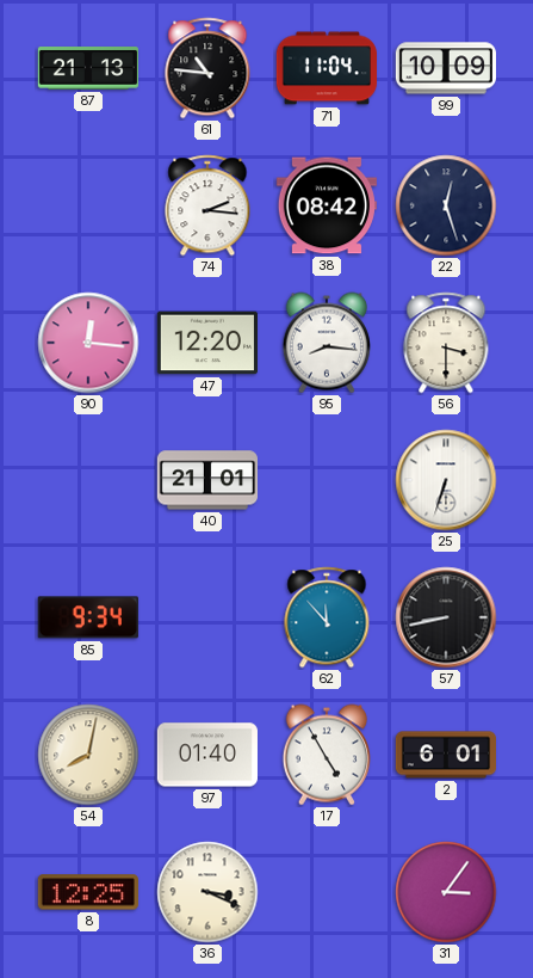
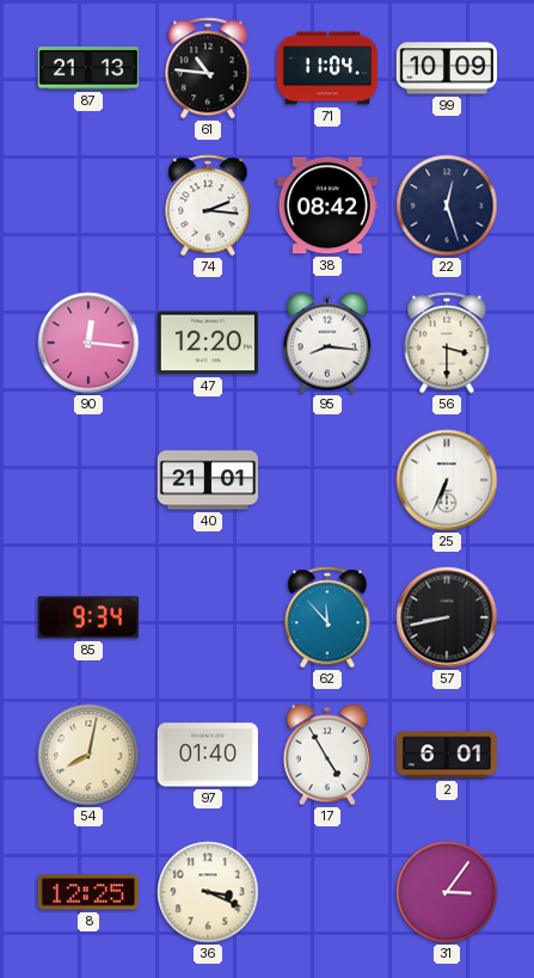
25: 6:33 -> 6:34 (447, 480)
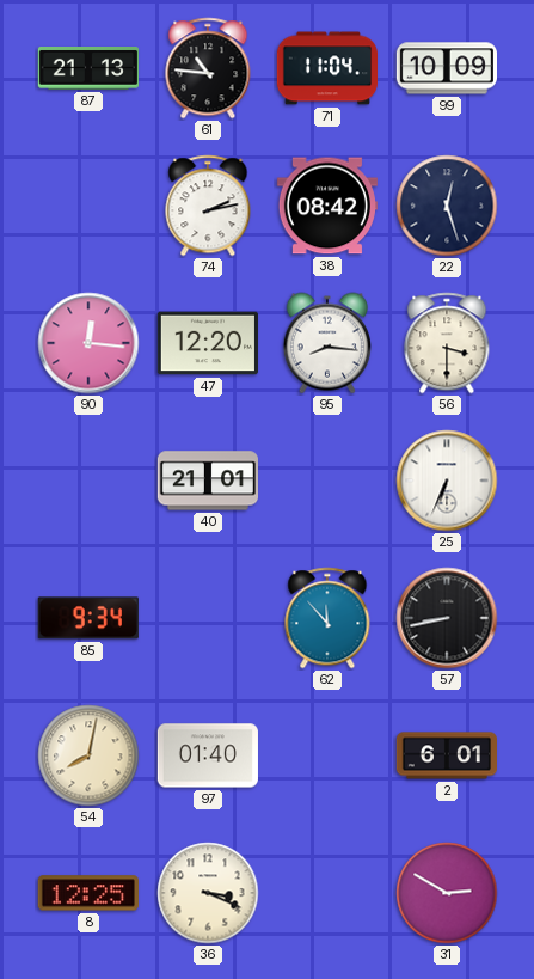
74: 2:16 -> 2:13 (208, 206)
17: 4:55 -> none (327, 755)
31: 3:06 -> 2:50 (447, 893)
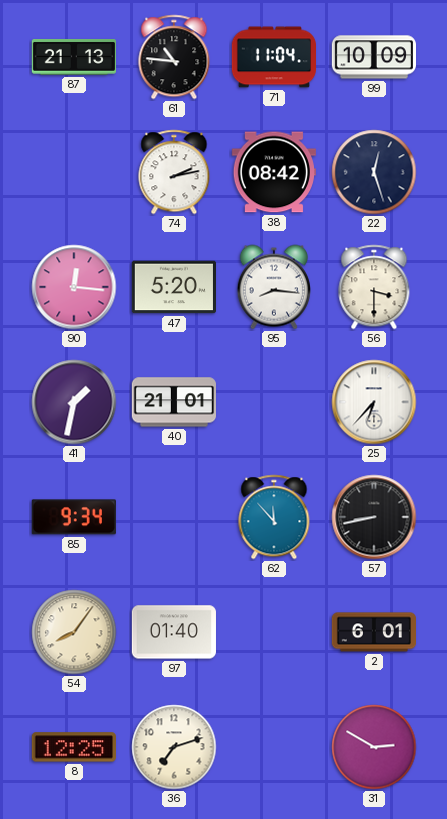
47: 12:20 -> 5:20 (173, 287)
41: none -> 1:32 (74, 402)
25: 6:34 -> 6:37 (374, 402)
54: 8:02 -> 8:06 (74, 632)
36: 3:19 -> 7:12 (174, 747)
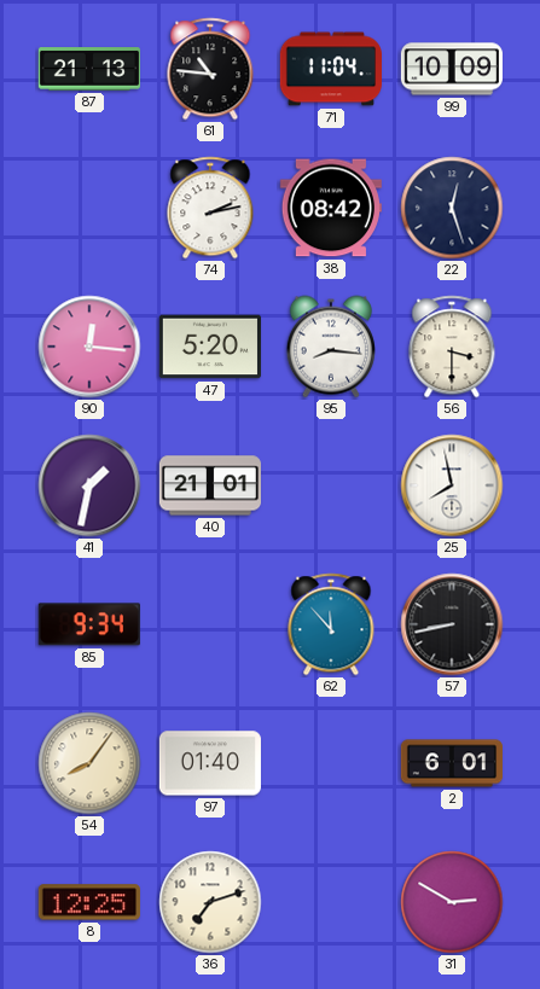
25: 6:37 -> 7:58 (452, 485)
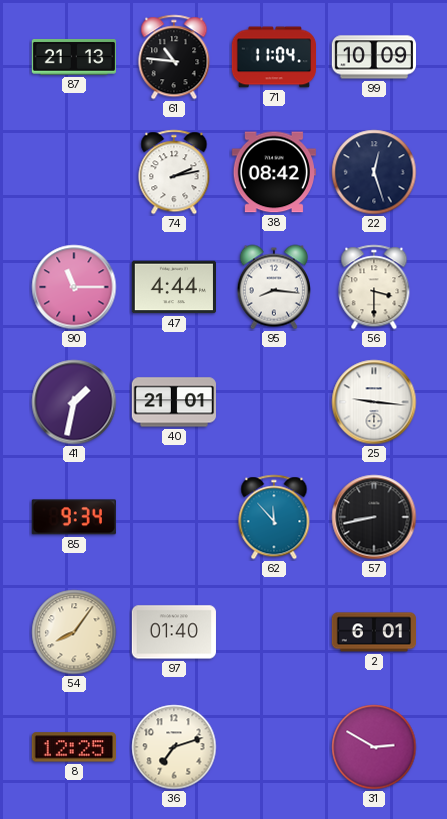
90: 12:16 -> 11:15 (74, 287)
47: 5:20 -> 4:44 (173, 287)
25: 7:58 -> 9:16 (374, 402)
